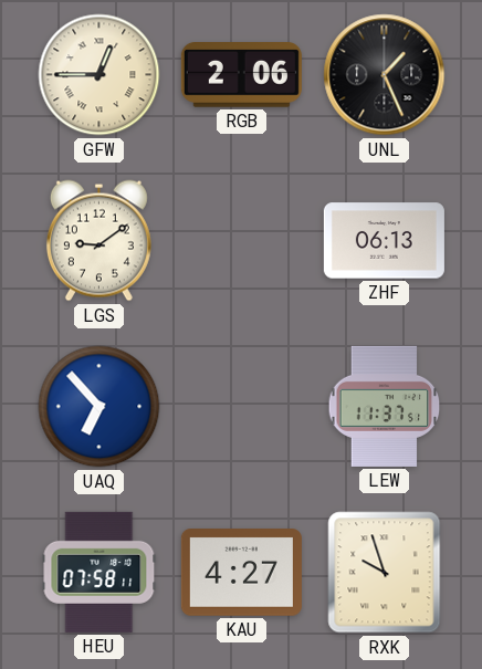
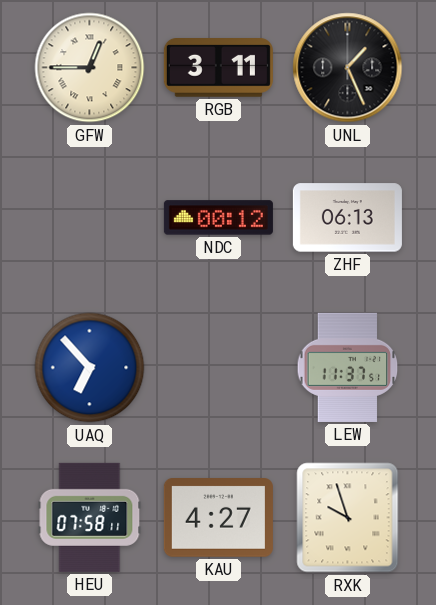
RGB: 2:06 -> 3:11 (218, 68)
LGS: 9:09 -> none (98, 241)
NDC: none -> 00:12 (218, 218)
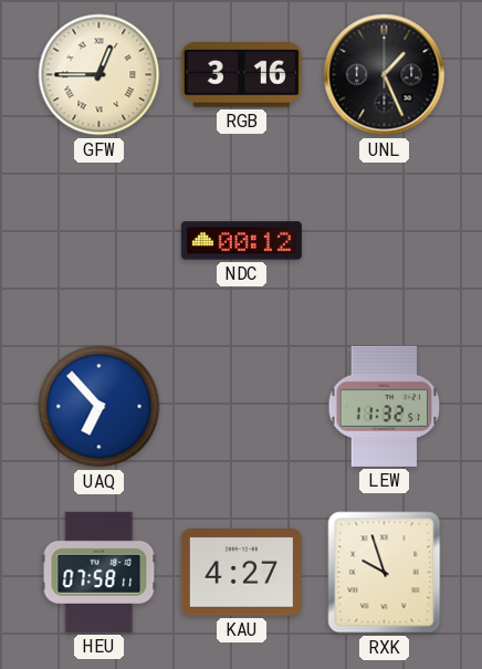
RGB: 3:11 -> 3:16 (241, 75)
ZHF: 06:13 -> none (347, 218)
LEW: 11:37 -> 11:32 (385, 406)
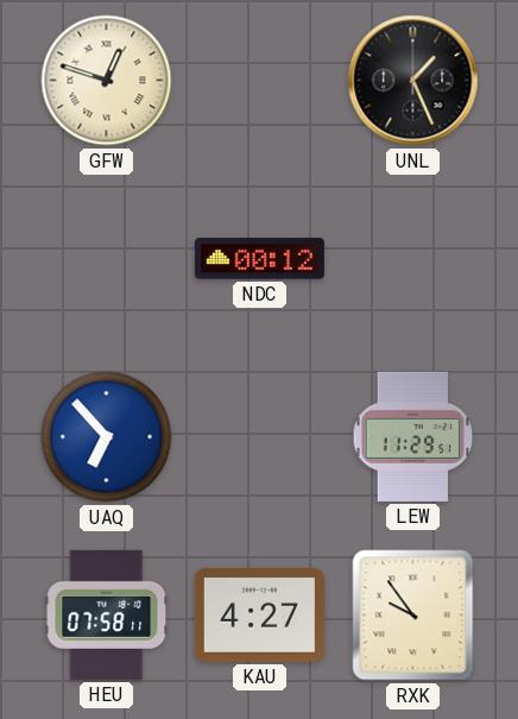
GFW: 12:45 -> 12:48 (107, 81)
RGB: 3:16 -> none (241, 75)
LEW: 11:32 -> 11:29 (413, 436)
RXK: 9:57 -> 9:54 (413, 616)
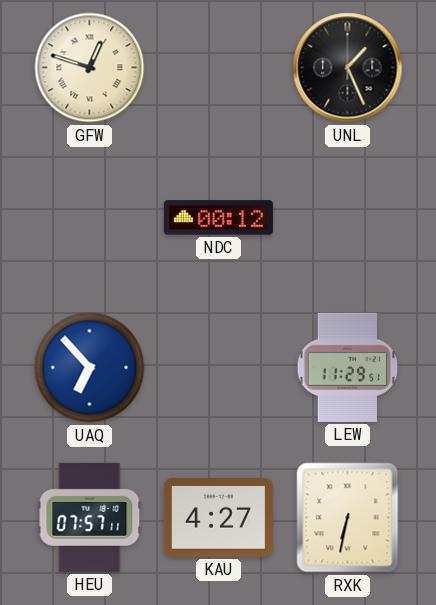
HEU: 07:58 -> 07:57 (90, 517)
RXK: 9:54 -> 6:32 (348, 518)
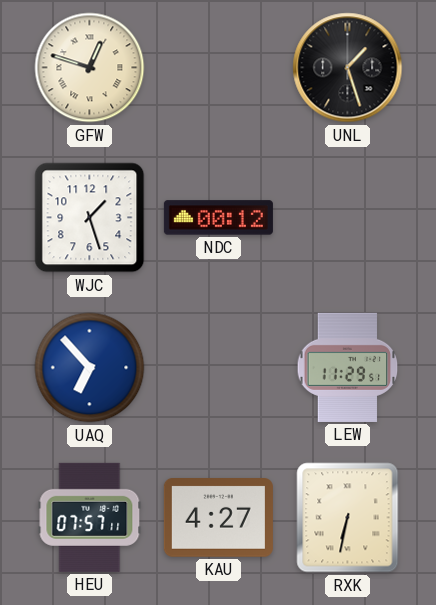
UNL: 1:26 -> 1:27 (348, 68)
WJC: none -> 1:27 (90, 218)
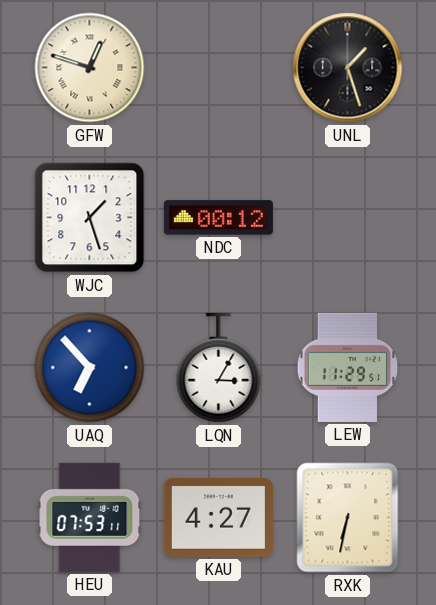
LQN: none -> 3:05 (219, 368)
HEU: 07:57 -> 07:53 (90, 517)
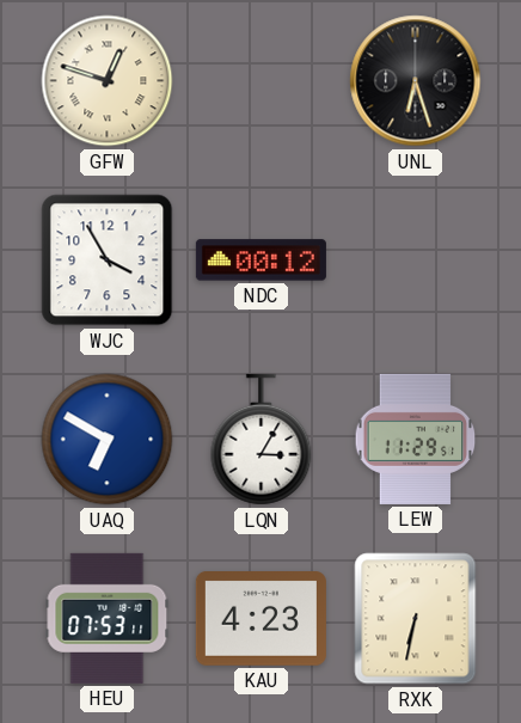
UNL: 1:27 -> 6:27 (416, 81)
WJC: 1:27 -> 3:55 (108, 261)
UAQ: 6:53 -> 6:50 (108, 440)
KAU: 4:27 -> 4:23 (260, 619)
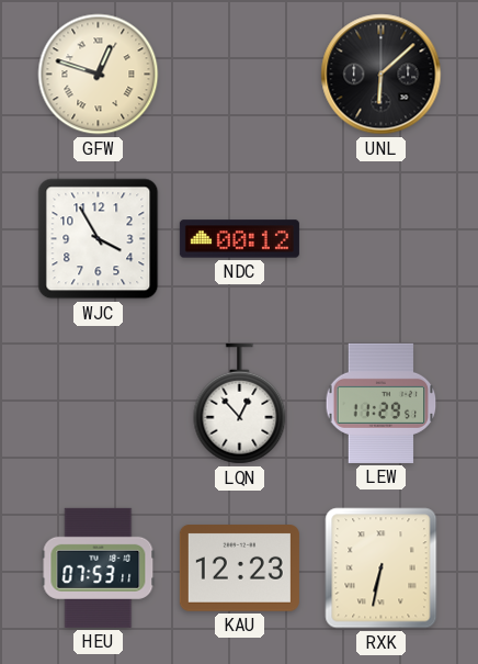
UNL: 6:27 -> 6:08 (382, 75)
UAQ: 6:50 -> none (108, 440)
LQN: 3:05 -> 12:53 (240, 404)
KAU: 4:23 -> 12:23 (239, 569)
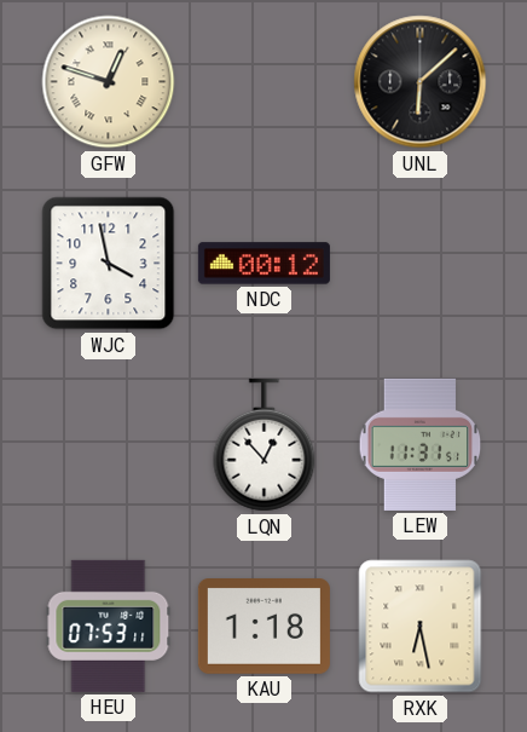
WJC: 3:55 -> 3:58 (109, 264)
LEW: 11:29 -> 11:31 (421, 444)
KAU: 12:23 -> 1:18 (263, 627)
RXK: 6:32 -> 6:28 (421, 627)
